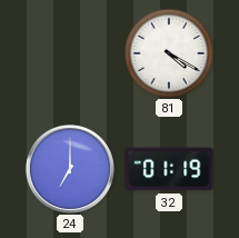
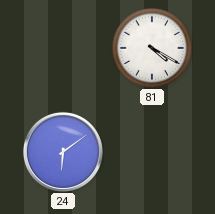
24: 7:00 -> 6:09 (63, 152)
32: 01:19 -> none (169, 169)
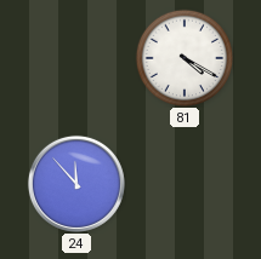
24: 6:09 -> 11:53 (76, 184)
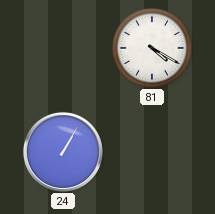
24: 11:53 -> 1:05 (63, 152)
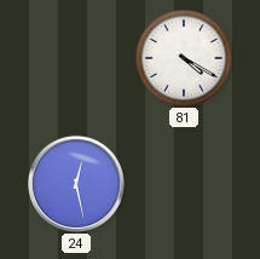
24: 1:05 -> 12:28 (76, 184)
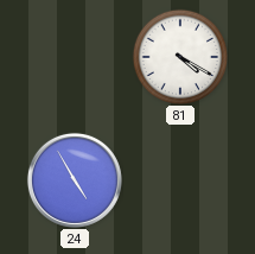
24: 12:28 -> 4:55 (75, 180)
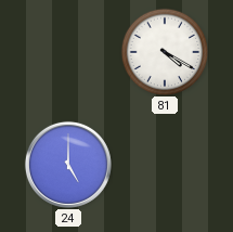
24: 4:55 -> 5:00 (68, 165)
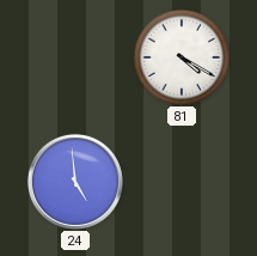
24: 5:00 -> 4:59 (75, 182)
